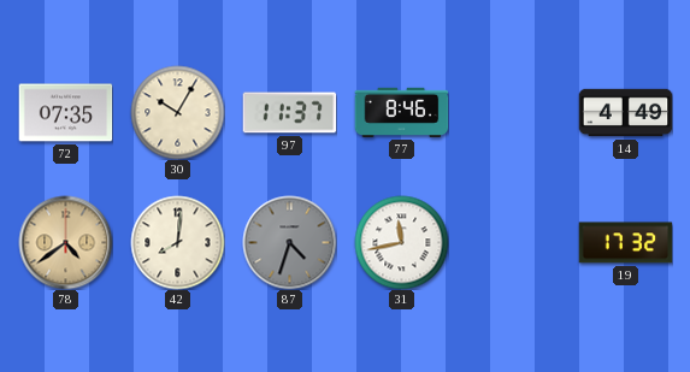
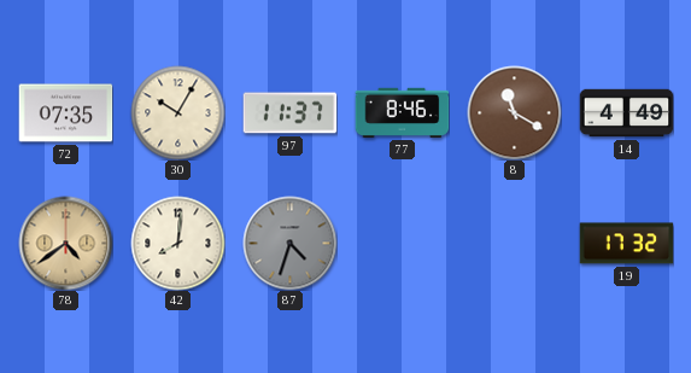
8: none -> 11:20 (514, 112)
31: 11:43 -> none (401, 242)
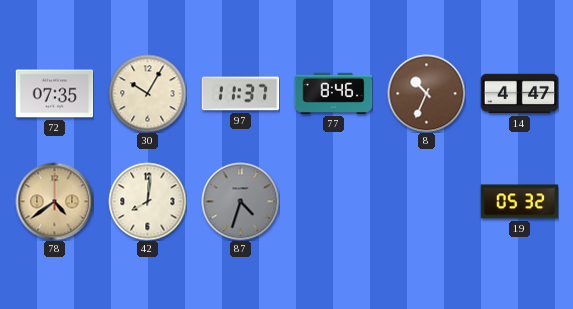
8: 11:20 -> 10:34 (426, 93)
14: 4:49 -> 4:47 (519, 94)
19: 17:32 -> 05:32 (519, 202)
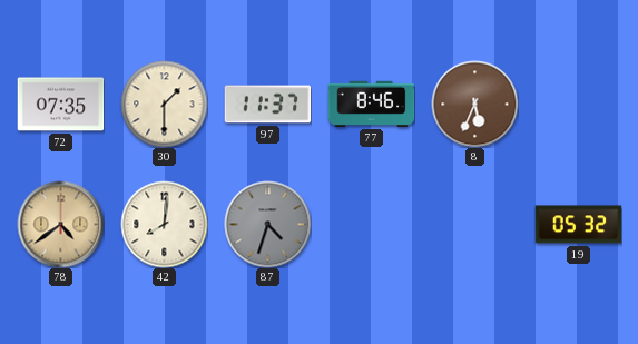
30: 10:05 -> 1:30 (164, 104)
8: 10:34 -> 5:34 (474, 104)
14: 4:47 -> none (519, 94)
